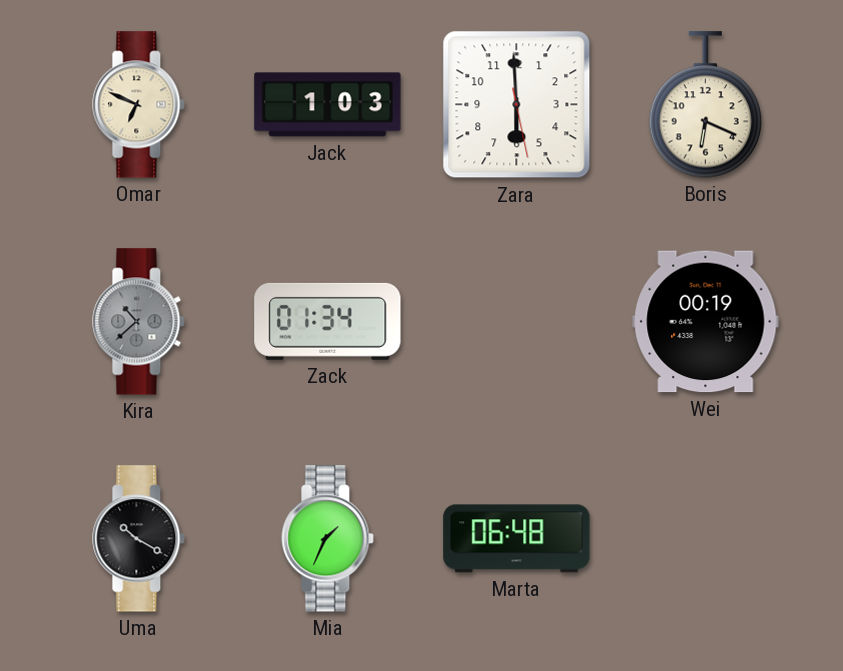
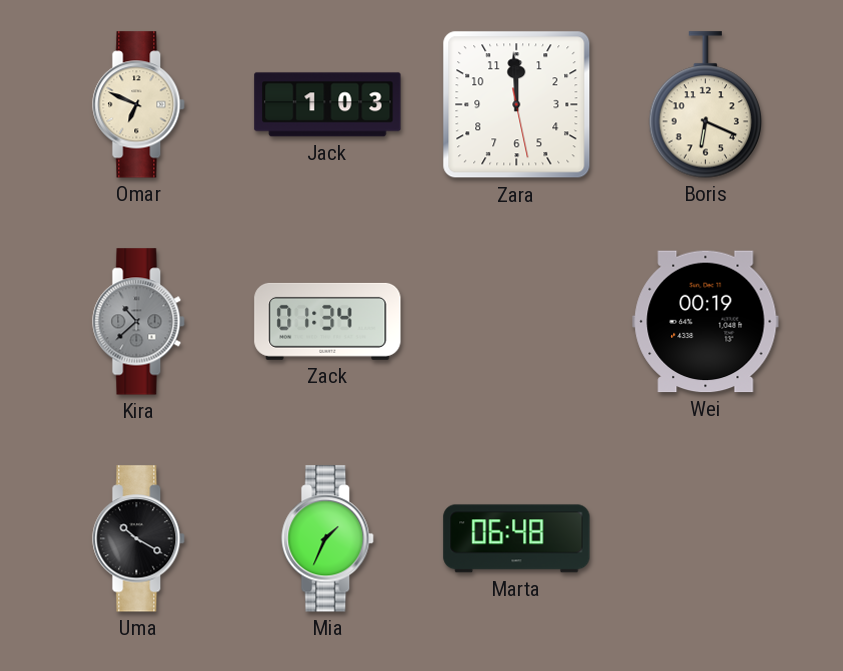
Zara: 5:59 -> 11:59 (517, 105)
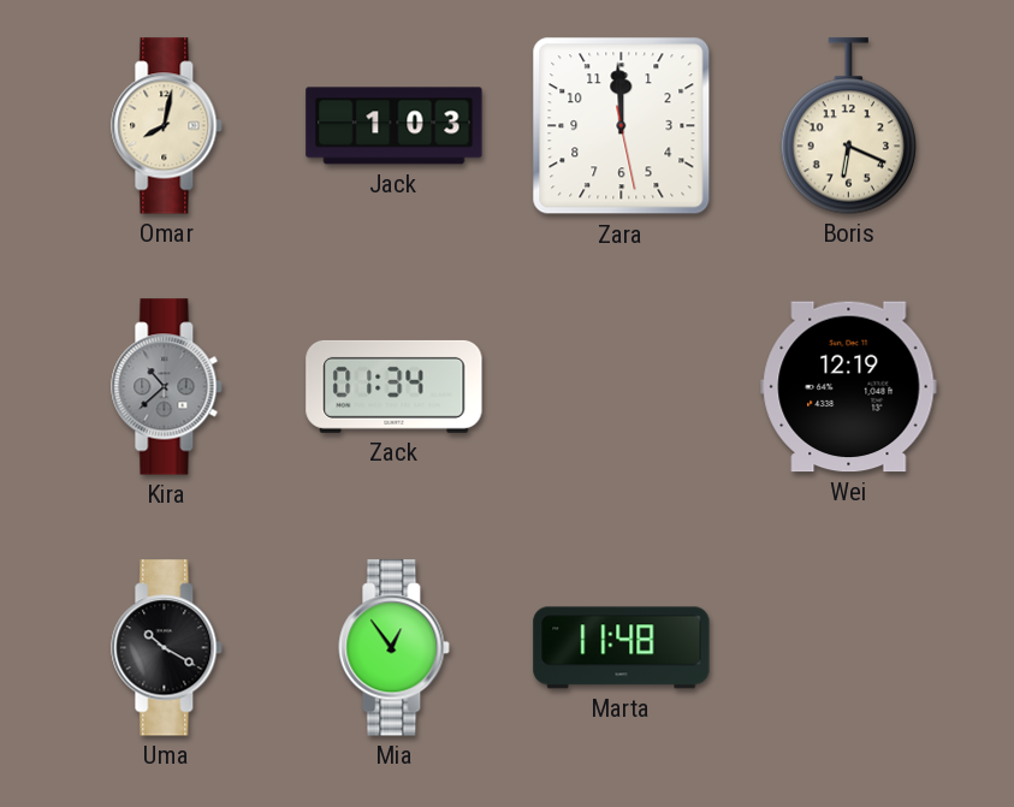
Omar: 6:49 -> 8:02 (167, 126)
Wei: 00:19 -> 12:19 (849, 387)
Mia: 1:34 -> 12:54 (395, 648)
Marta: 06:48 -> 11:48 (622, 648)
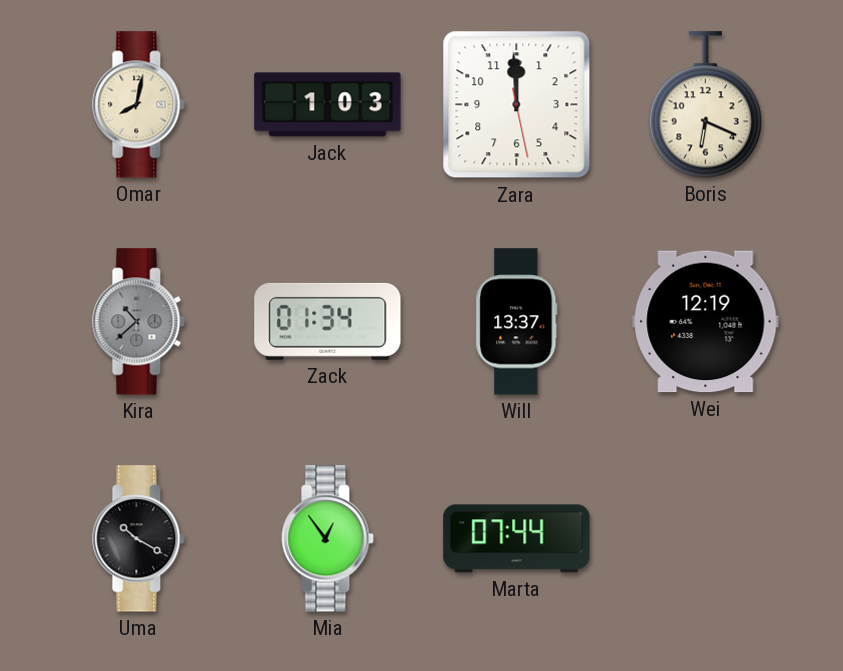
Will: none -> 13:37 (517, 322)
Marta: 11:48 -> 07:44 (517, 539)
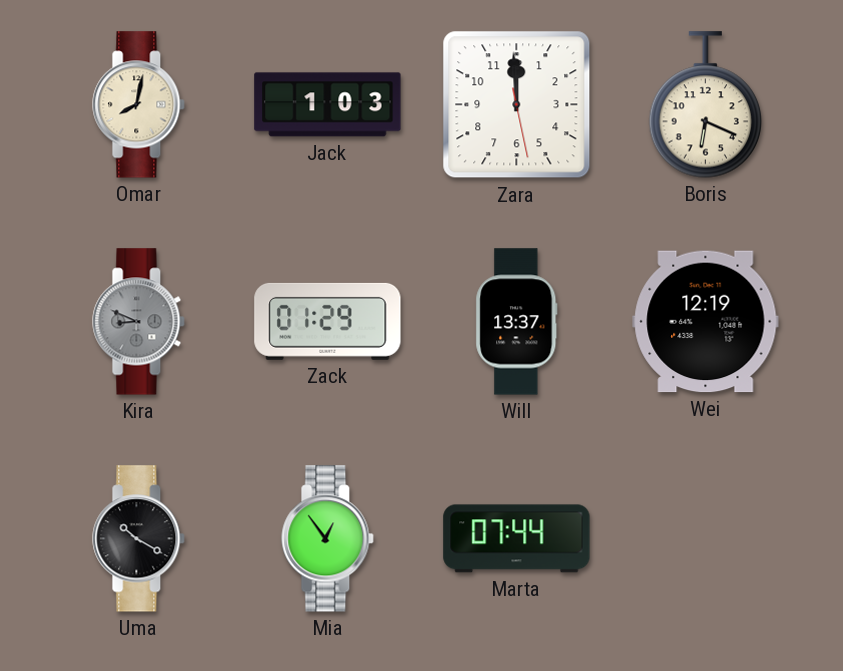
Kira: 10:38 -> 8:49 (139, 322)
Zack: 01:34 -> 01:29 (328, 321)
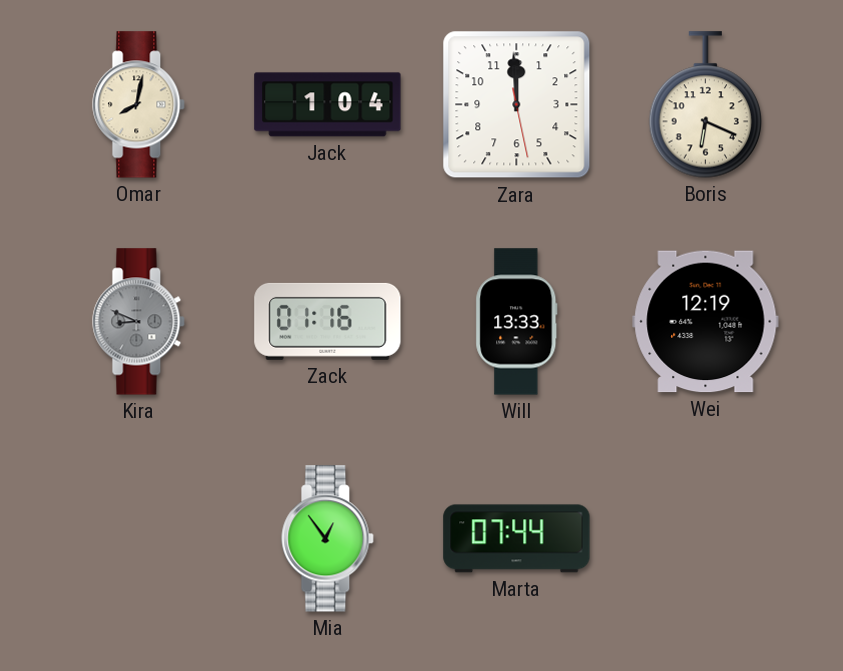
Jack: 1:03 -> 1:04 (328, 105)
Zack: 01:29 -> 01:16 (328, 321)
Will: 13:37 -> 13:33 (517, 322)
Uma: 10:20 -> none (139, 539)
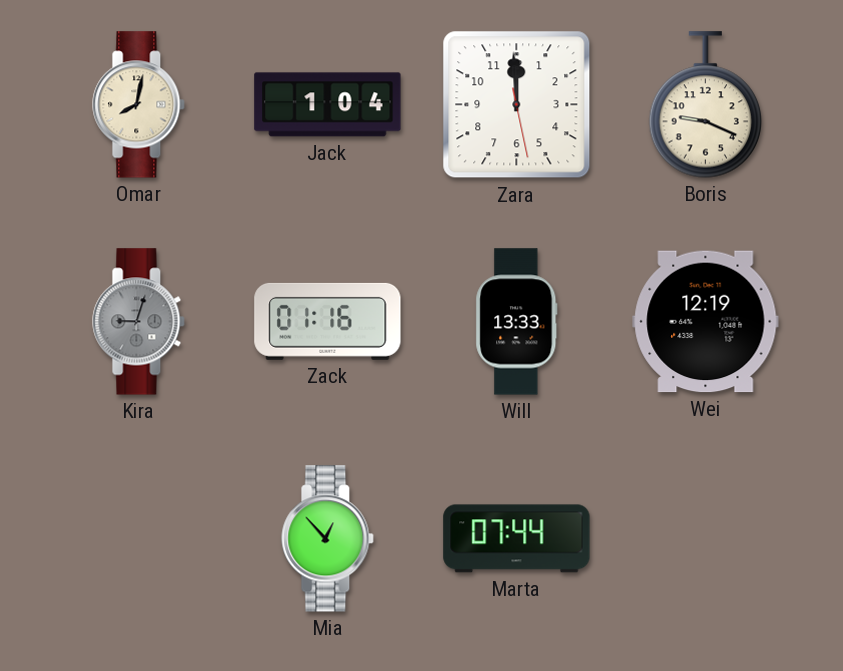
Boris: 6:19 -> 9:19 (706, 105)
Kira: 8:49 -> 9:03 (139, 322)
Mia: 12:54 -> 12:53 (328, 539)
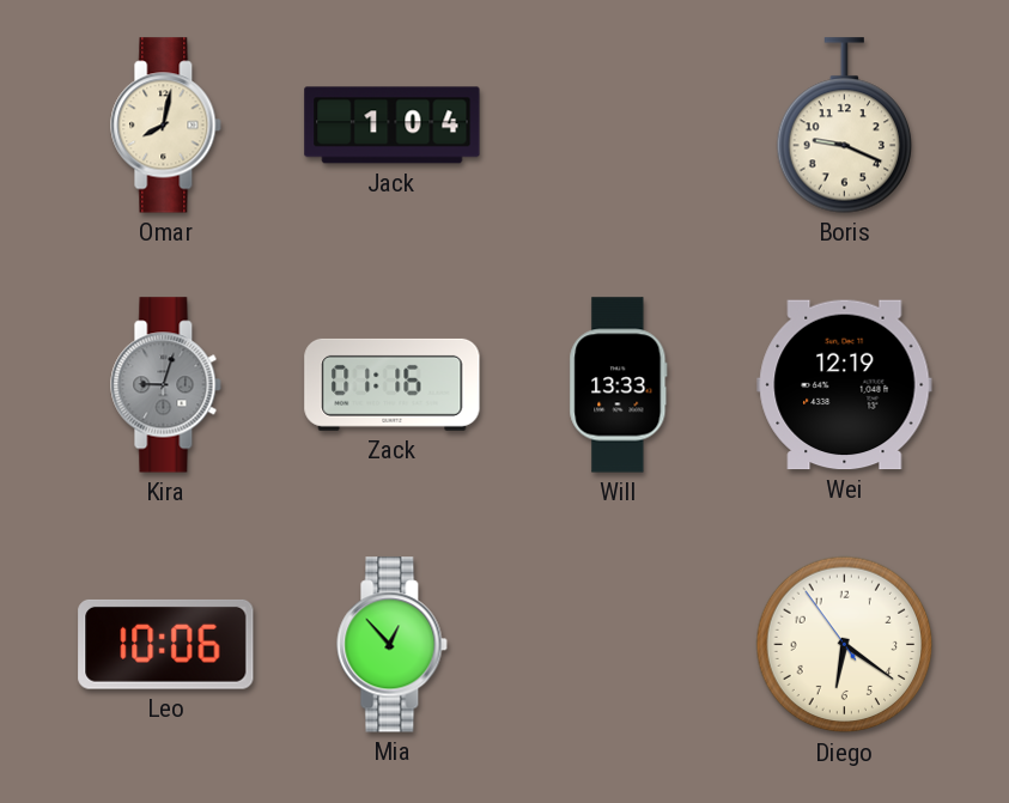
Zara: 11:59 -> none (517, 105)
Leo: none -> 10:06 (166, 644)
Marta: 07:44 -> none (517, 539)
Diego: none -> 6:20 (845, 645)
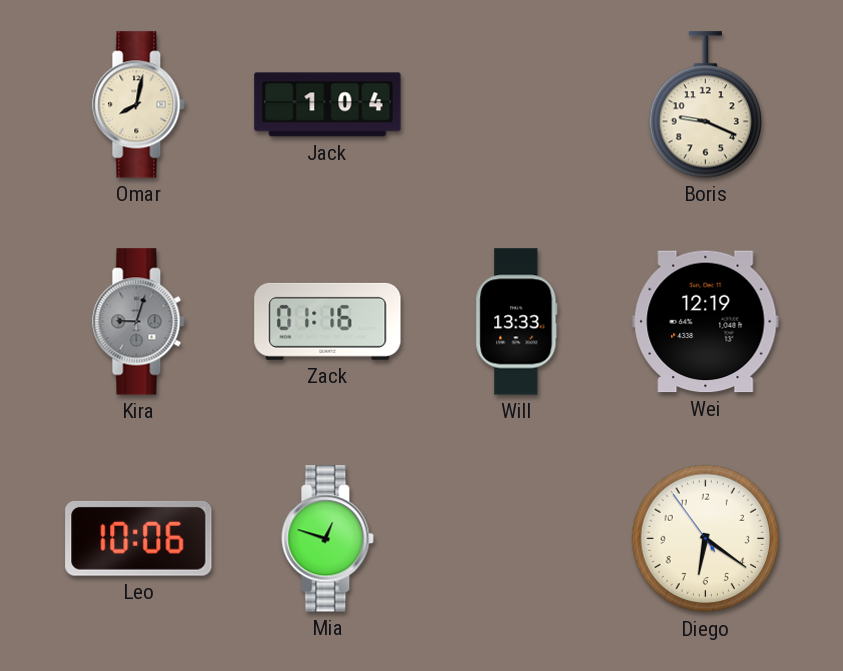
Mia: 12:53 -> 12:48 (328, 539)
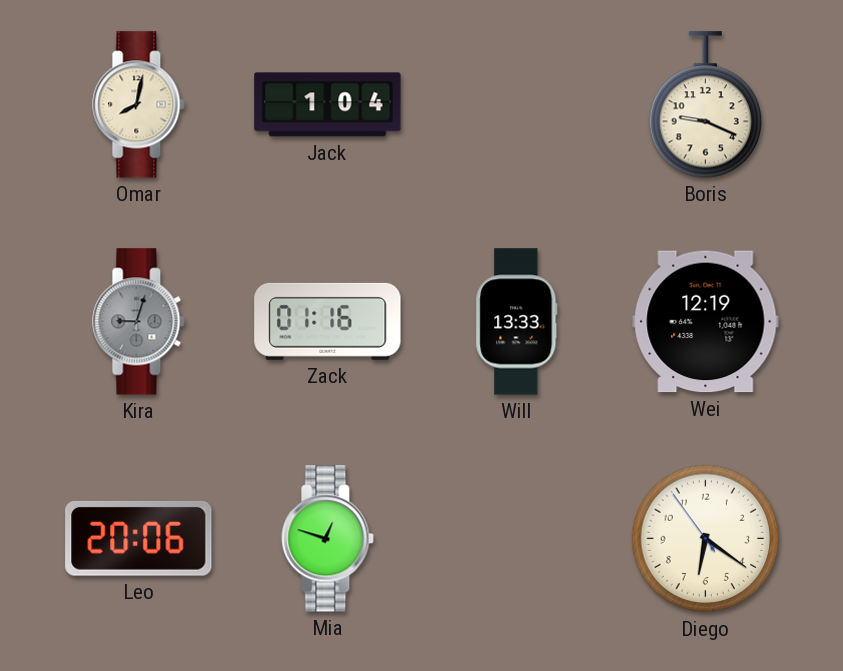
Leo: 10:06 -> 20:06 (139, 538)
